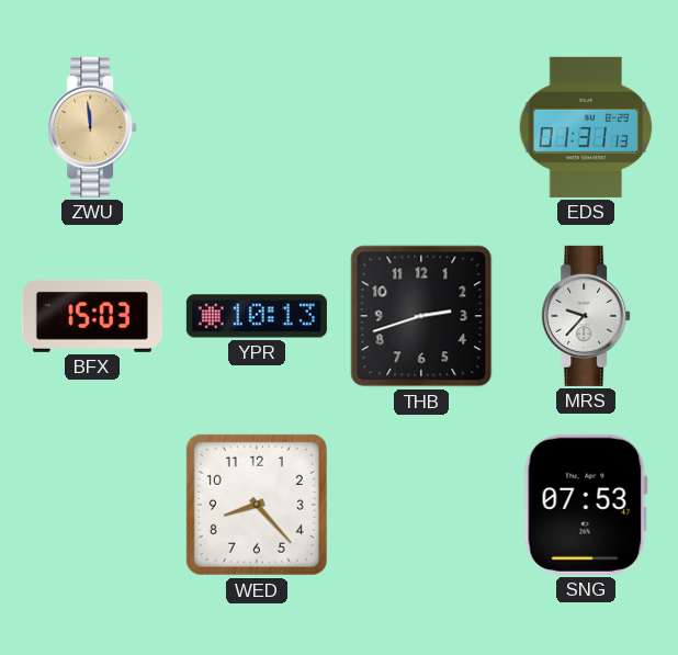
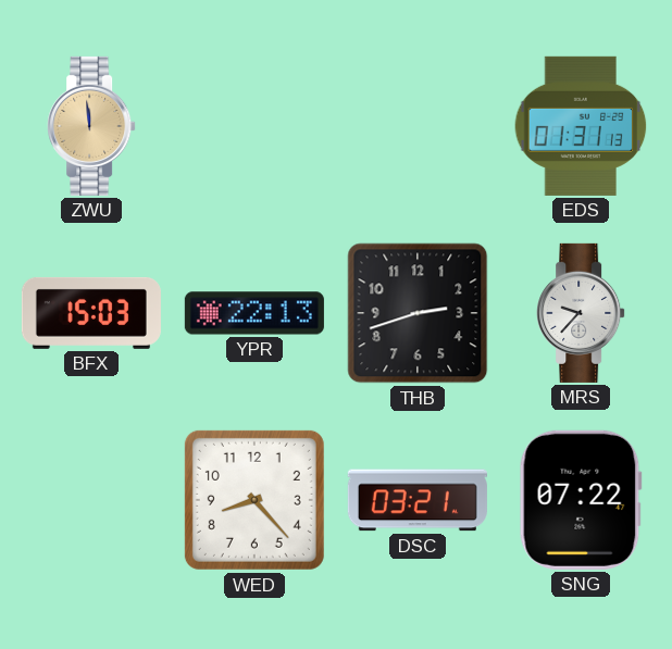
YPR: 10:13 -> 22:13 (254, 313)
DSC: none -> 03:21 (418, 500)
SNG: 07:53 -> 07:22 (581, 500)
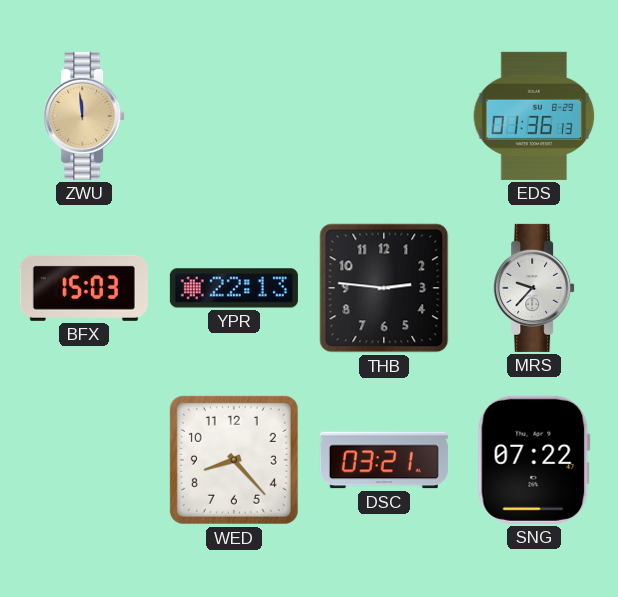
EDS: 01:31 -> 01:36 (534, 116)
THB: 2:42 -> 2:46 (384, 288)
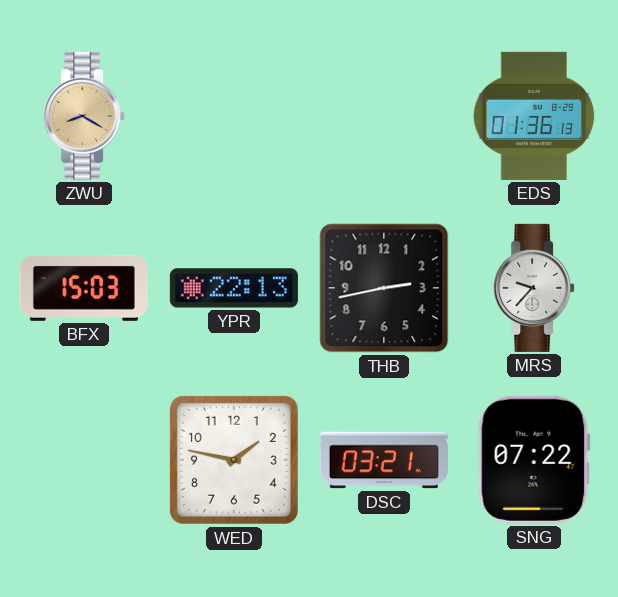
ZWU: 11:59 -> 8:20 (84, 116)
THB: 2:46 -> 2:43 (384, 288)
WED: 8:23 -> 1:47 (234, 460)
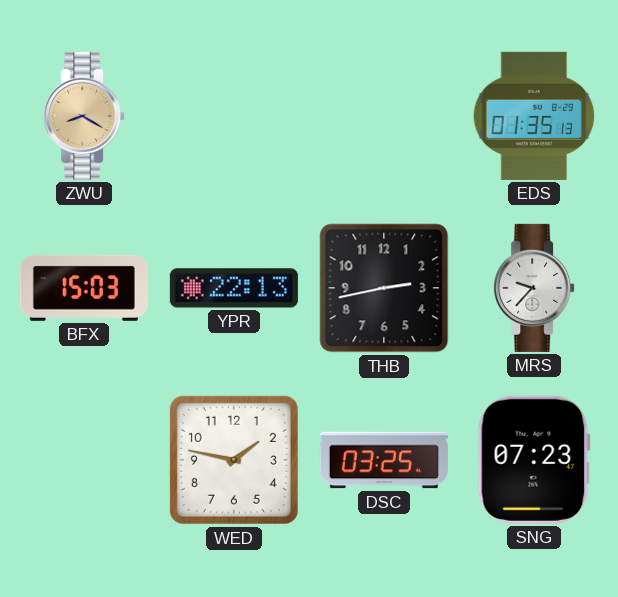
EDS: 01:36 -> 01:35 (534, 116)
DSC: 03:21 -> 03:25 (384, 460)
SNG: 07:22 -> 07:23 (534, 460)
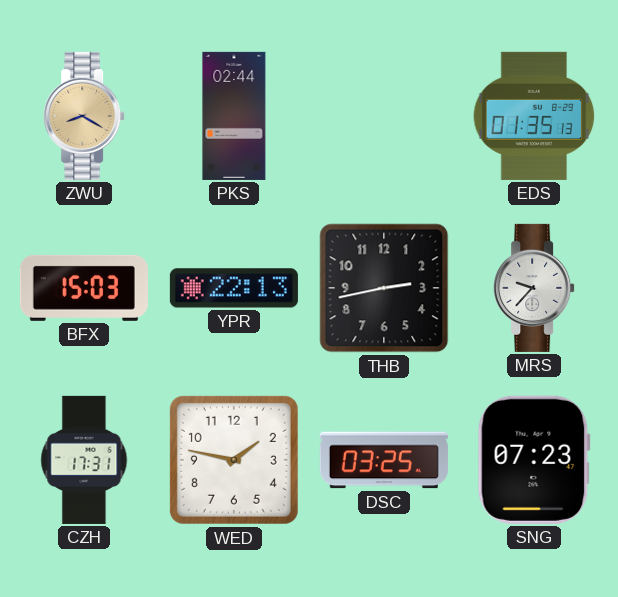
PKS: none -> 02:44 (234, 116)
CZH: none -> 17:31 (84, 460)
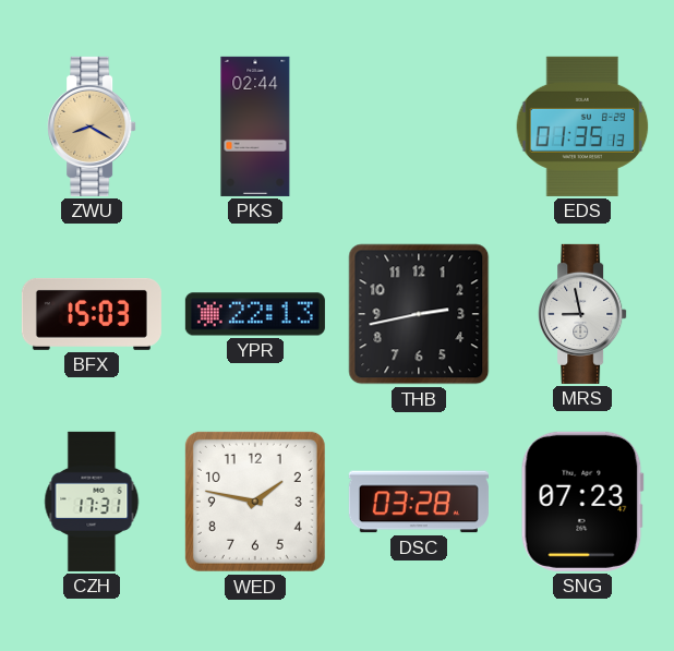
MRS: 9:37 -> 8:58 (582, 314)
DSC: 03:25 -> 03:28 (419, 502)
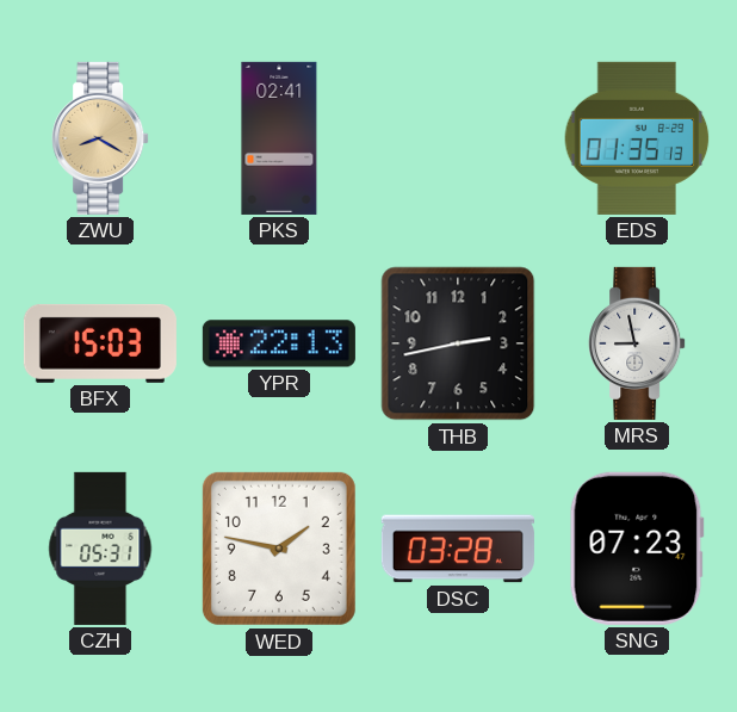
PKS: 02:44 -> 02:41 (279, 138)
CZH: 17:31 -> 05:31 (100, 549)
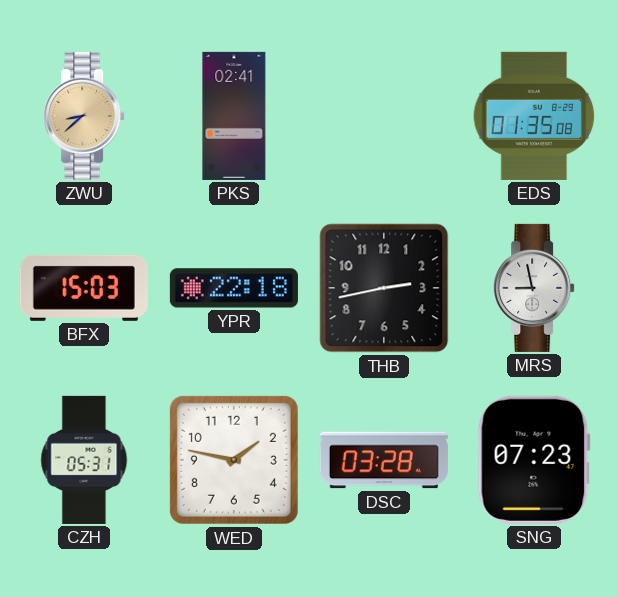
ZWU: 8:20 -> 8:38 (84, 116)
EDS: 01:35:13 -> 01:35:08 (534, 116)
YPR: 22:13 -> 22:18 (234, 288)
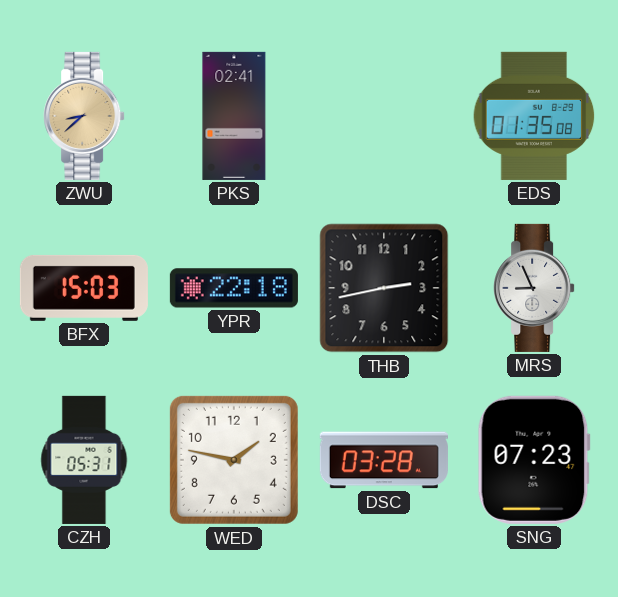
MRS: 8:58 -> 8:56 (534, 288)
